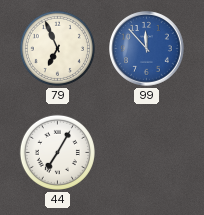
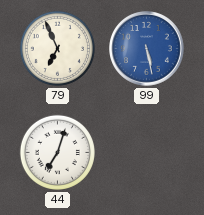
99: 11:53 -> 5:28 (147, 49)
44: 7:05 -> 7:03 (57, 152)
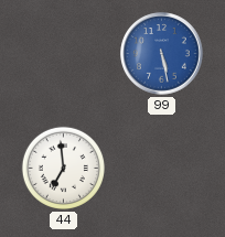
79: 6:56 -> none (57, 48)
44: 7:03 -> 6:59 (63, 168)
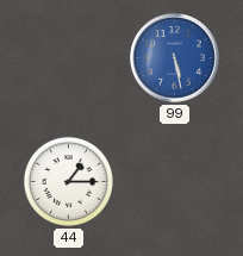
44: 6:59 -> 1:15 (68, 181)
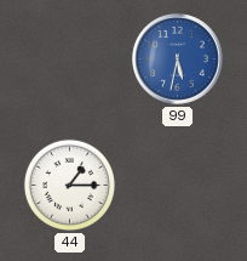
99: 5:28 -> 5:32 (178, 59)
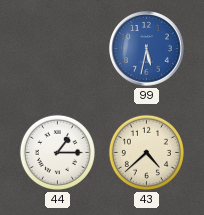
43: none -> 4:38 (146, 152)
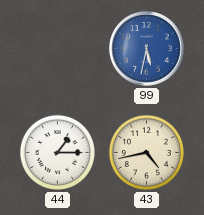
43: 4:38 -> 4:43 (146, 152)
